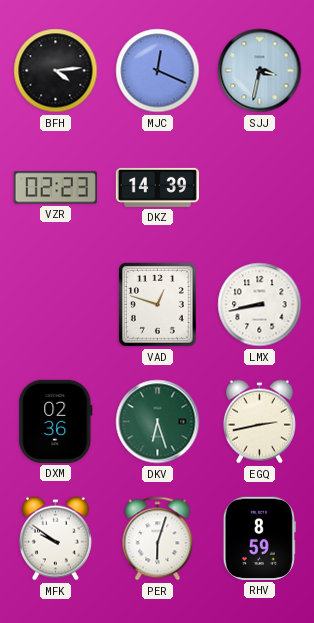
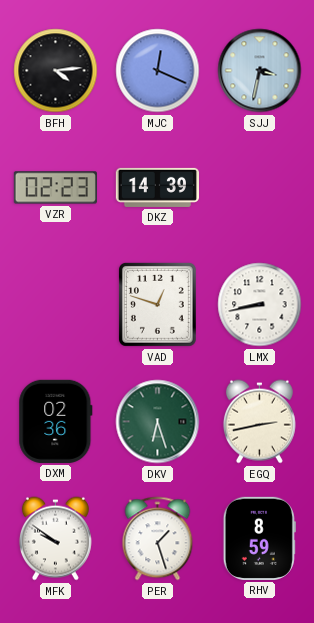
PER: 6:03 -> 1:27 (158, 539)
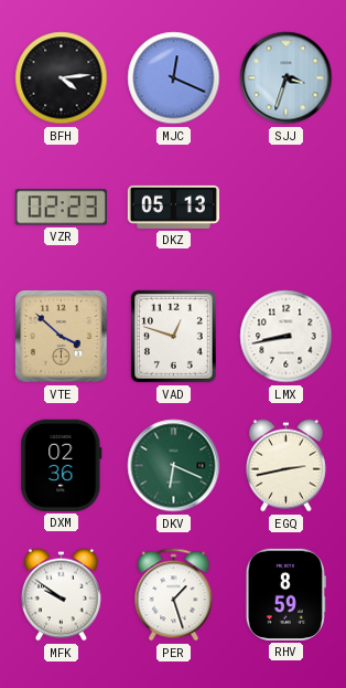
SJJ: 3:32 -> 3:33 (286, 78)
DKZ: 14:39 -> 05:13 (173, 207)
VTE: none -> 3:52 (62, 337)
DKV: 6:27 -> 6:19 (174, 466)
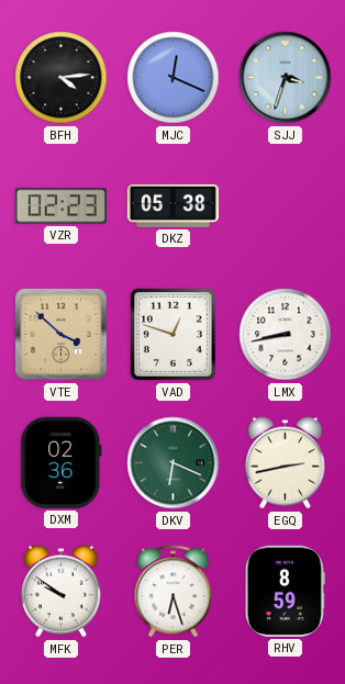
DKZ: 05:13 -> 05:38 (172, 205)
PER: 1:27 -> 6:27 (174, 592)
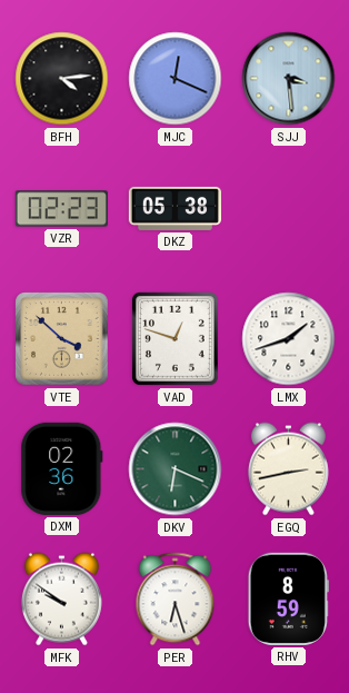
SJJ: 3:33 -> 3:29 (289, 79)
LMX: 8:43 -> 1:42 (289, 339)
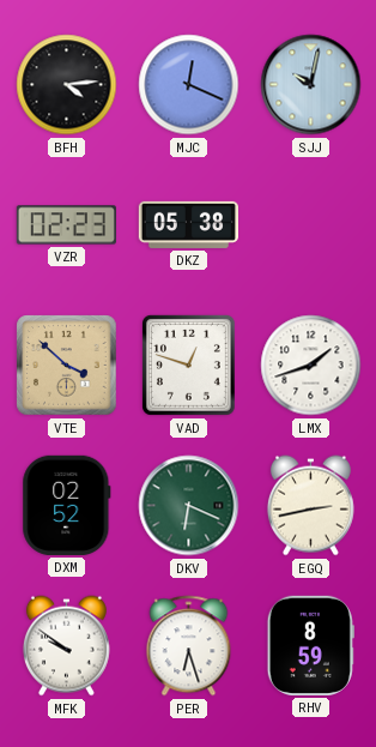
SJJ: 3:29 -> 10:02 (311, 85)
DXM: 02:36 -> 02:52 (67, 505)
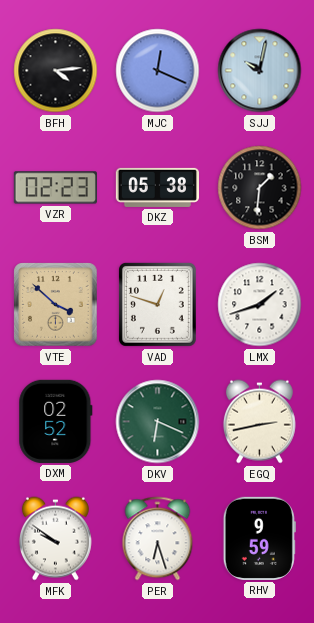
BSM: none -> 1:31 (260, 188)
RHV: 8:59 -> 9:59 (259, 538)
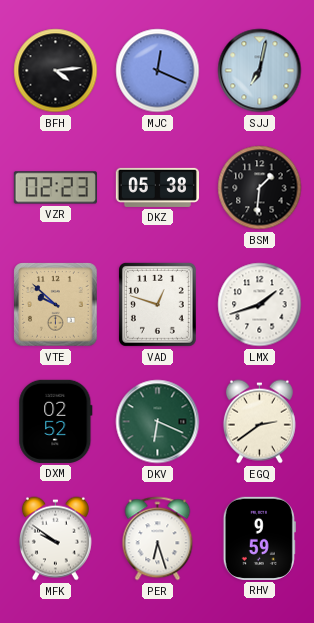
SJJ: 10:02 -> 7:02 (260, 71)
VTE: 3:52 -> 9:52 (56, 305)
EGQ: 2:43 -> 2:39 (259, 422)
